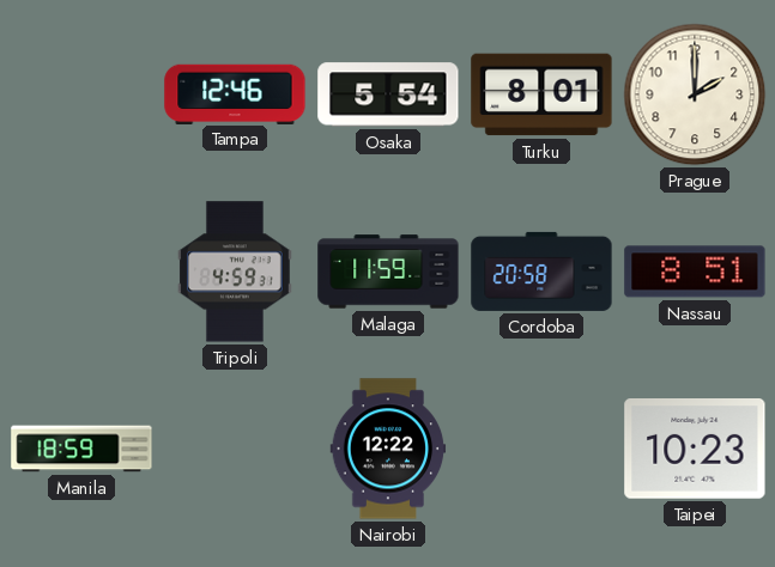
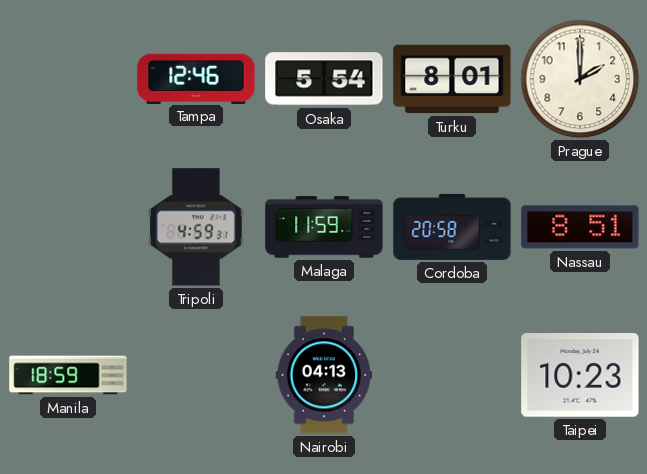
Nairobi: 12:22 -> 04:13 (324, 375)
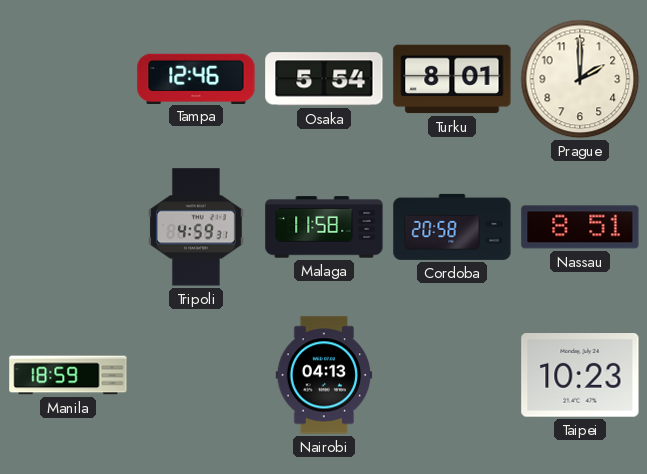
Malaga: 11:59 -> 11:58 (324, 227)
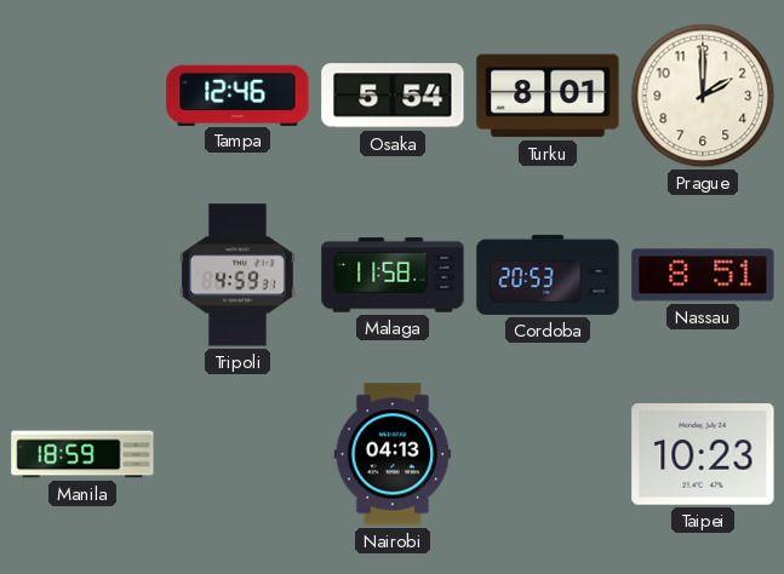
Cordoba: 20:58 -> 20:53 (548, 275)
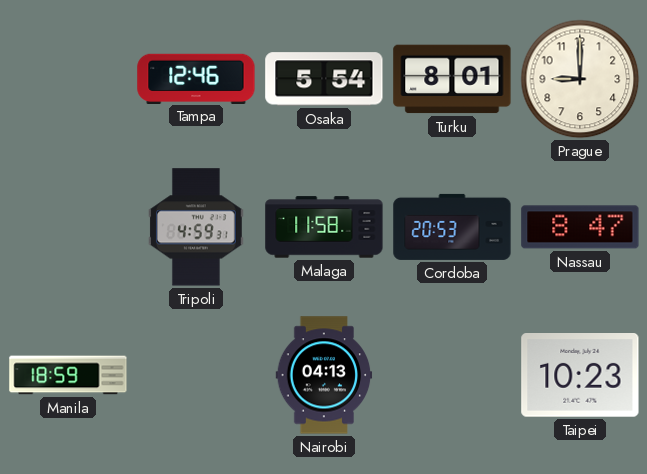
Prague: 2:00 -> 9:00 (580, 79)
Nassau: 8:51 -> 8:47 (580, 227)
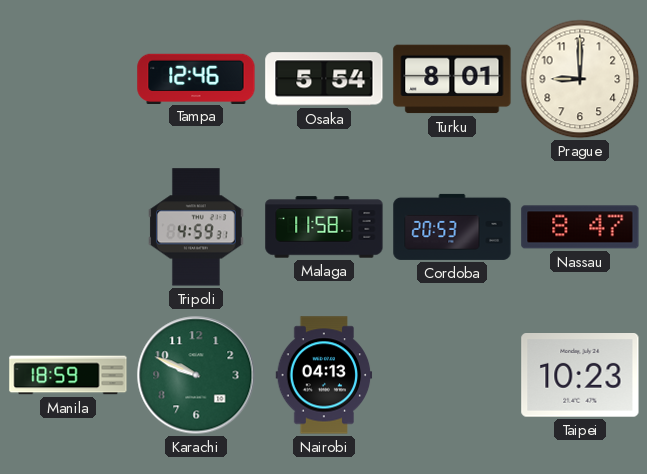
Karachi: none -> 9:49 (196, 375)
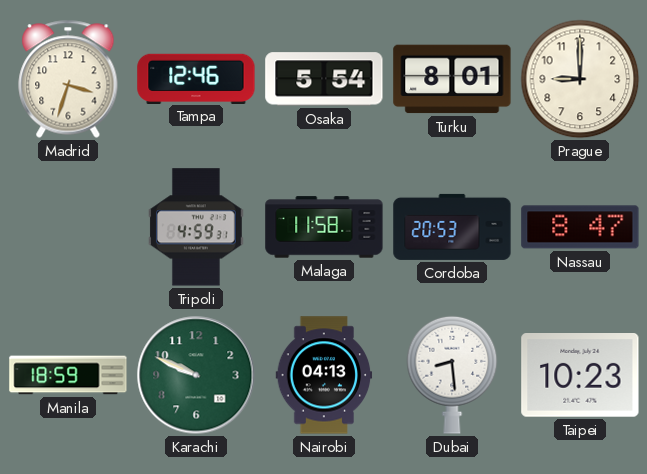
Madrid: none -> 3:33 (68, 79)
Dubai: none -> 8:29 (452, 375)
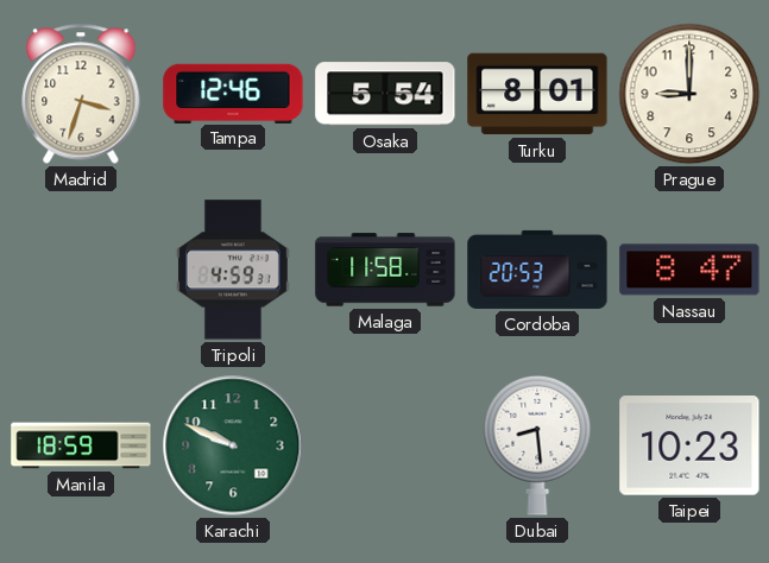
Nairobi: 04:13 -> none (324, 375)
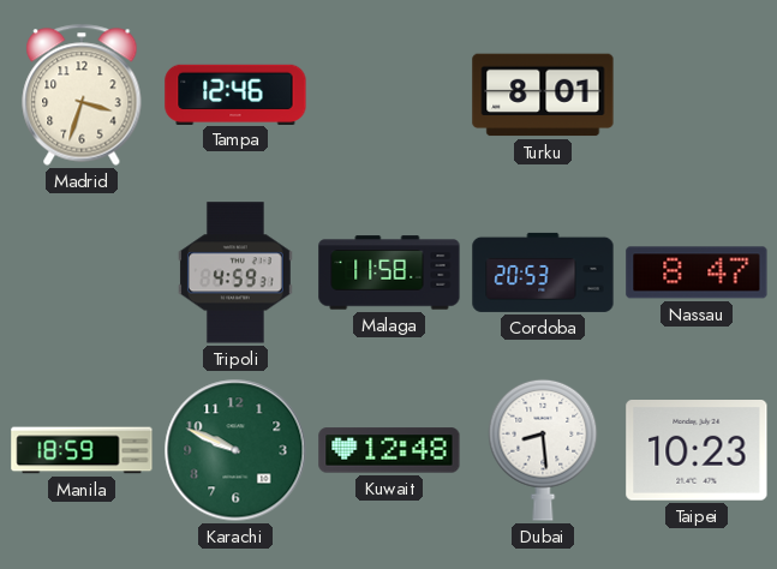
Osaka: 5:54 -> none (385, 94)
Prague: 9:00 -> none (689, 94)
Kuwait: none -> 12:48 (389, 450)
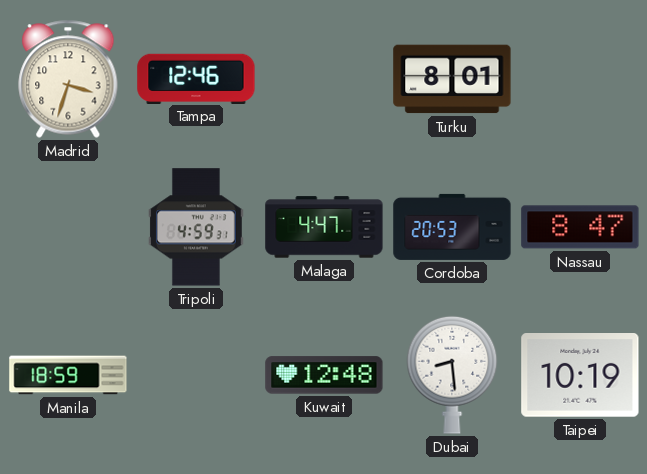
Malaga: 11:58 -> 4:47 (324, 227)
Karachi: 9:49 -> none (235, 450)
Taipei: 10:23 -> 10:19 (580, 376)
